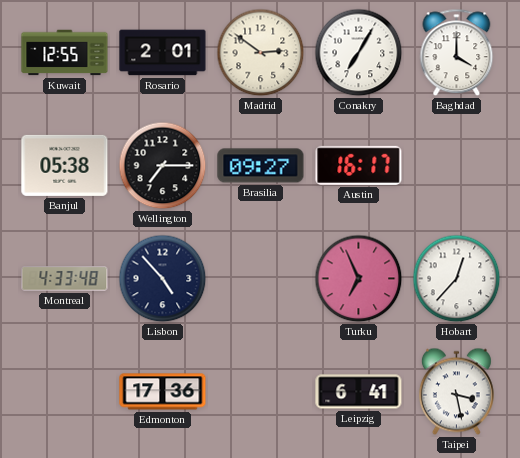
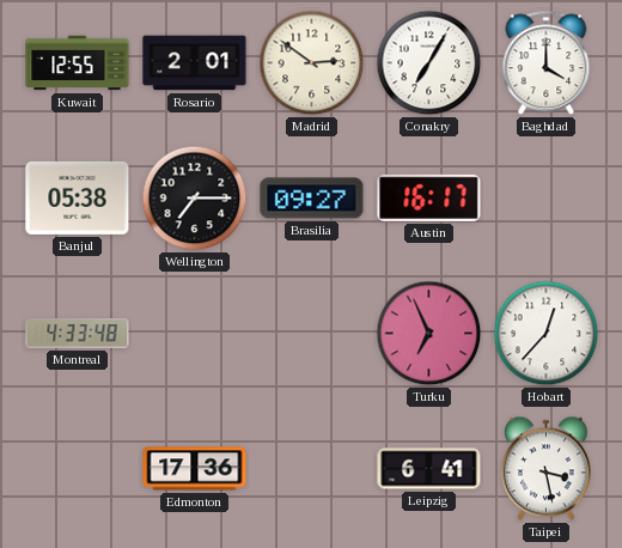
Lisbon: 4:53 -> none (163, 279)
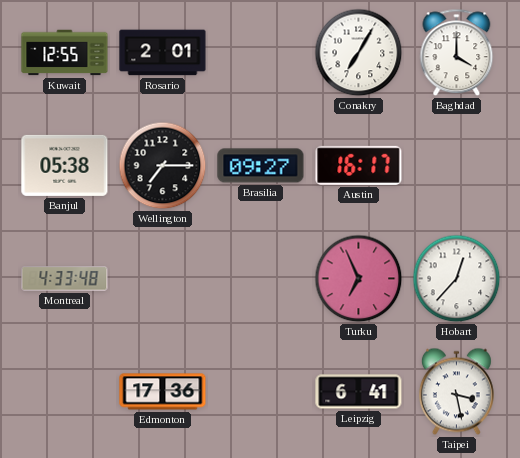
Madrid: 2:51 -> none (312, 63)
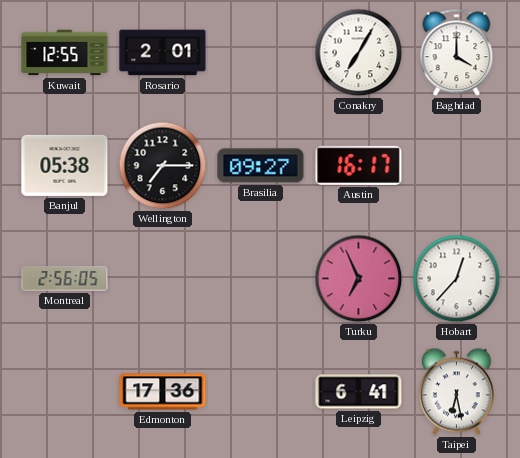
Montreal: 4:33 -> 2:56 (65, 279)
Taipei: 3:28 -> 6:28 (456, 392)
